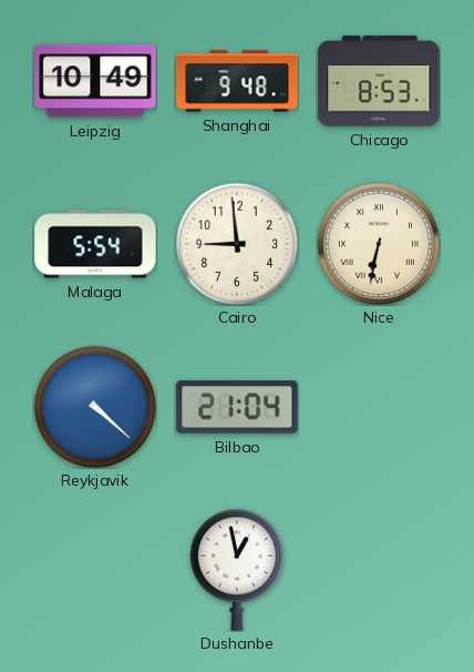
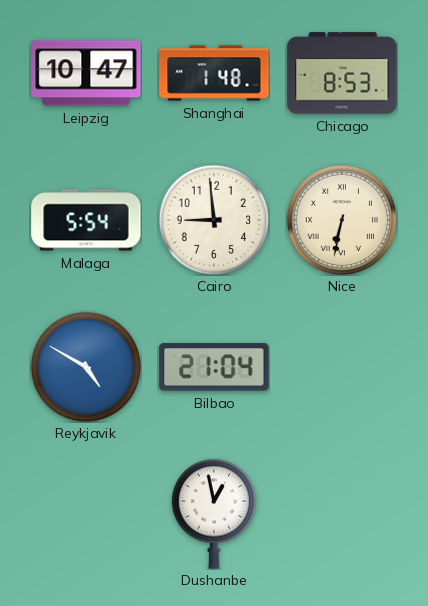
Leipzig: 10:49 -> 10:47 (86, 73)
Shanghai: 9:48 -> 1:48 (214, 73)
Reykjavik: 4:22 -> 4:50 (85, 366)
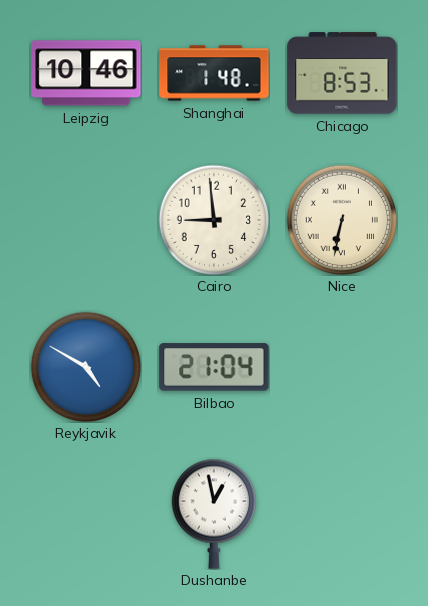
Leipzig: 10:47 -> 10:46 (86, 73)
Malaga: 5:54 -> none (86, 220)
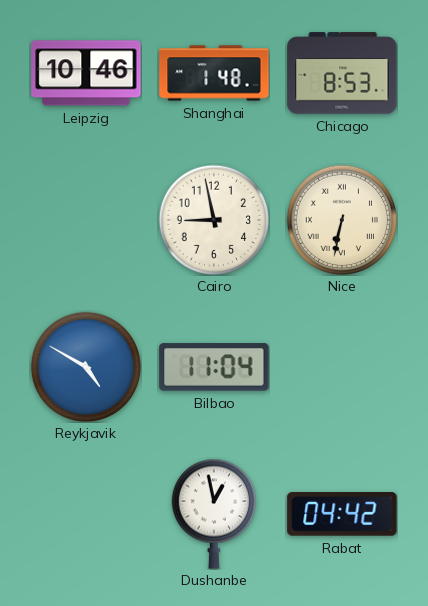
Cairo: 8:59 -> 8:58 (213, 219)
Bilbao: 21:04 -> 11:04 (214, 367)
Rabat: none -> 04:42 (342, 514)
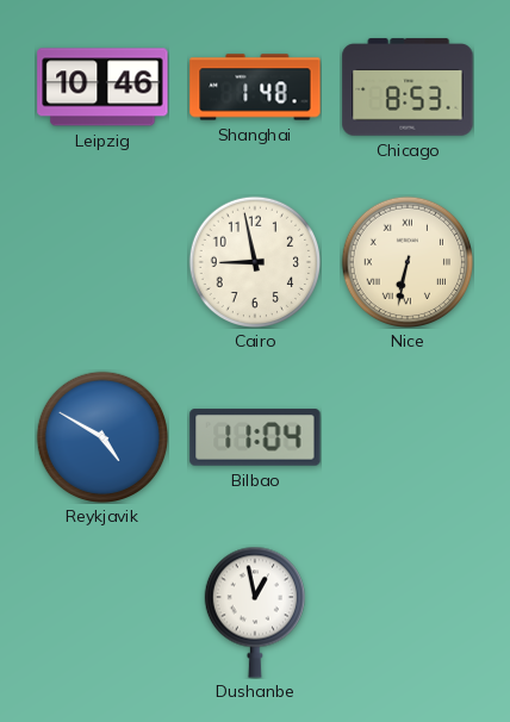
Rabat: 04:42 -> none (342, 514)
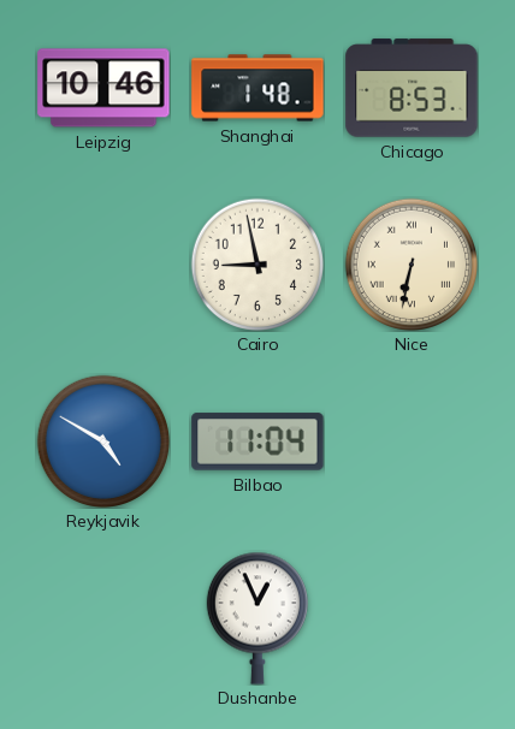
Dushanbe: 12:58 -> 12:56 (257, 618)
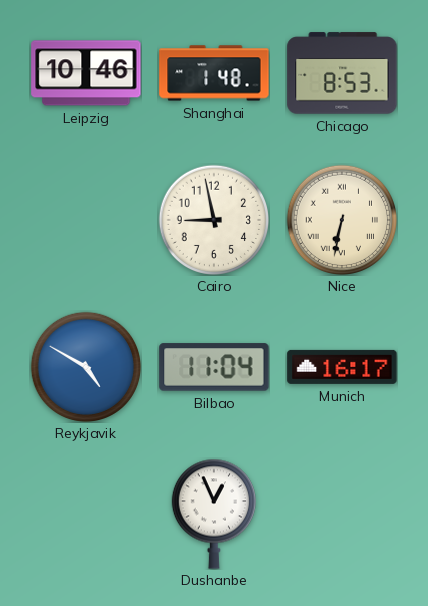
Munich: none -> 16:17 (342, 367)
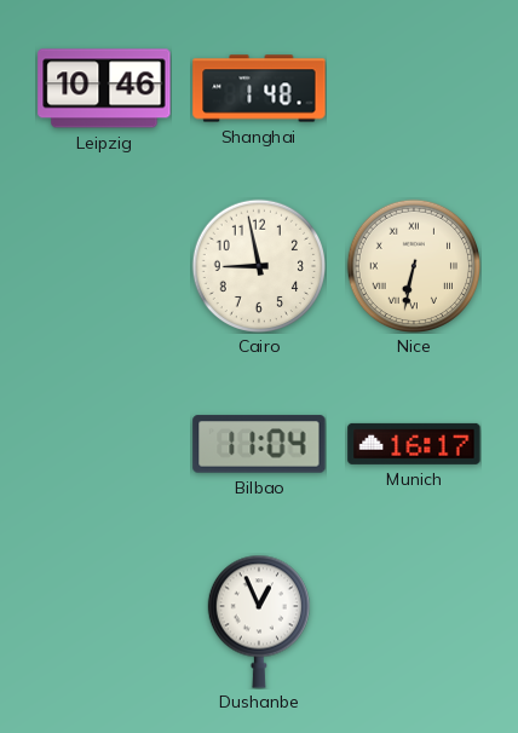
Chicago: 8:53 -> none (342, 73)
Reykjavik: 4:50 -> none (85, 366)
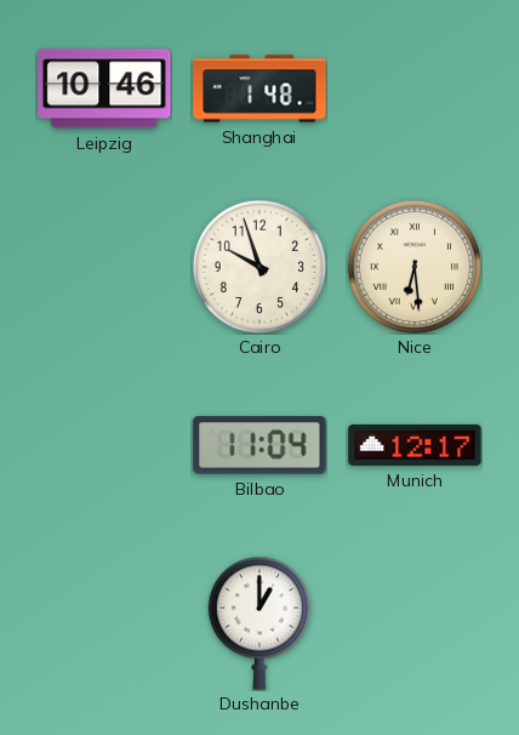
Cairo: 8:58 -> 9:57 (258, 266)
Nice: 6:32 -> 6:29 (414, 266)
Munich: 16:17 -> 12:17 (415, 445)
Dushanbe: 12:56 -> 1:00 (259, 623)
